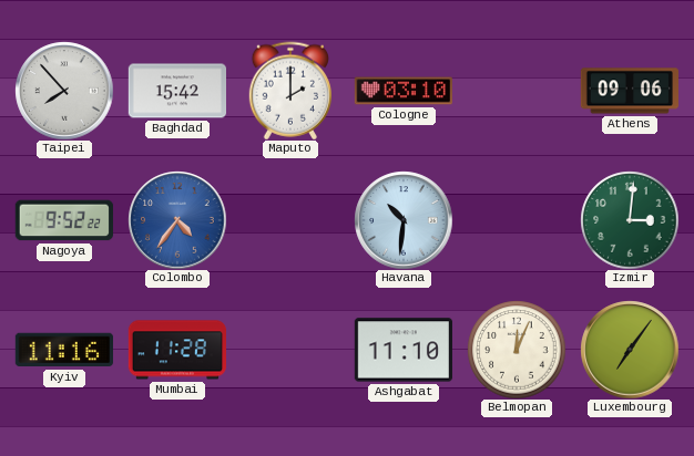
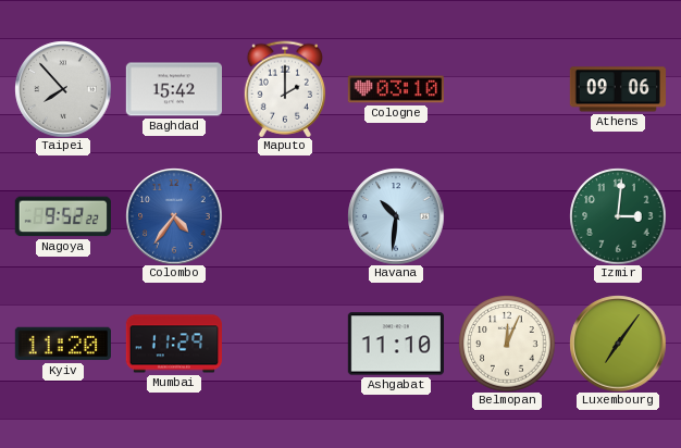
Kyiv: 11:16 -> 11:20 (62, 344)
Mumbai: 11:28 -> 11:29 (173, 344)
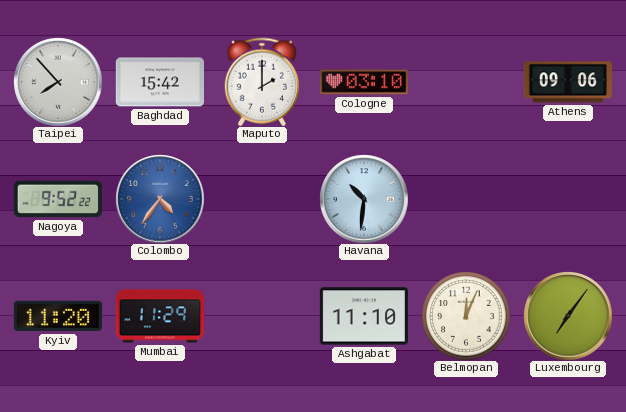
Izmir: 3:01 -> none (618, 216)
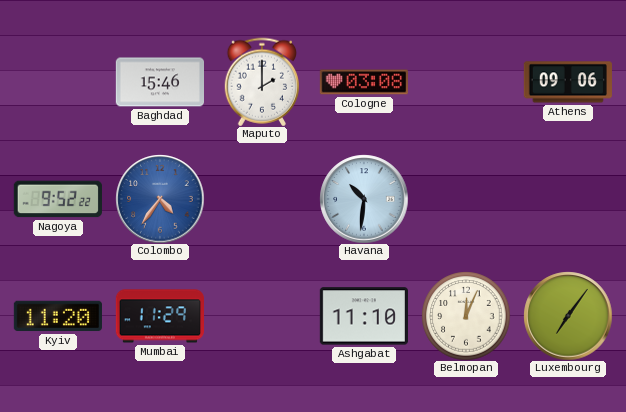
Taipei: 7:53 -> none (58, 82)
Baghdad: 15:42 -> 15:46 (159, 82)
Cologne: 03:10 -> 03:08 (363, 82)
